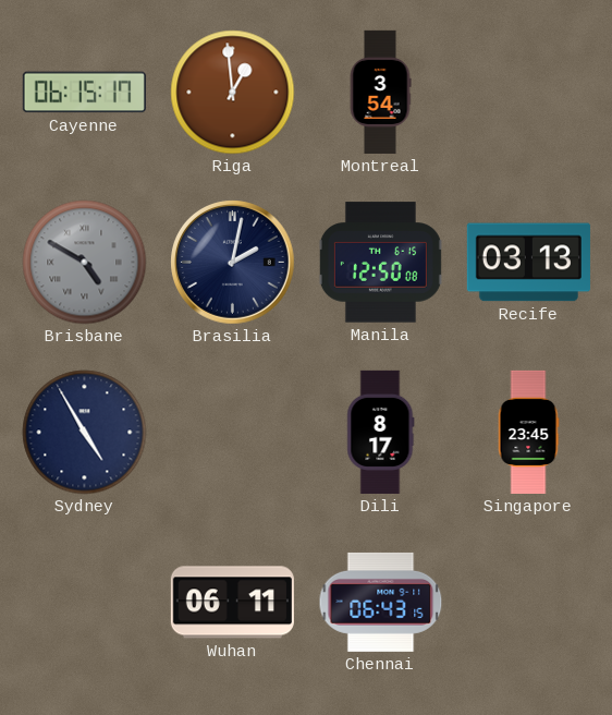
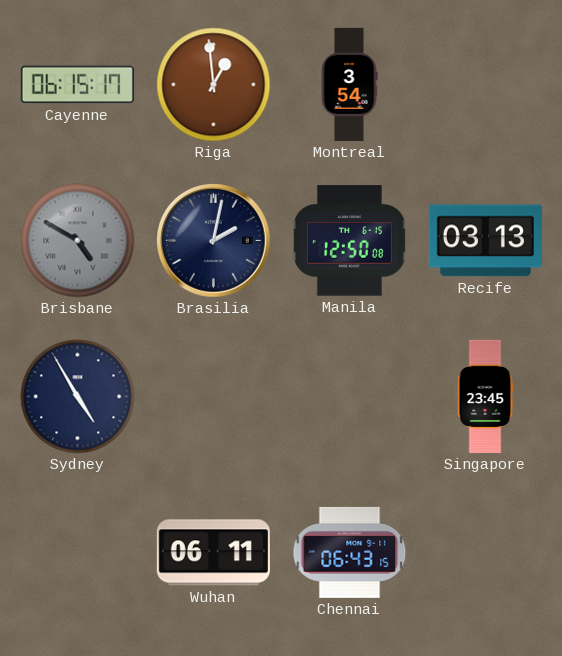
Dili: 8:17 -> none (381, 432)
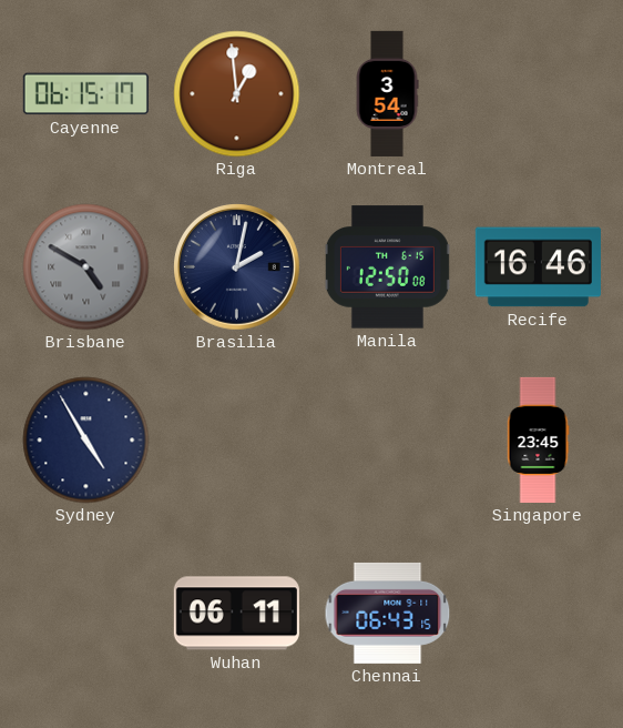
Recife: 03:13 -> 16:46 (538, 267)
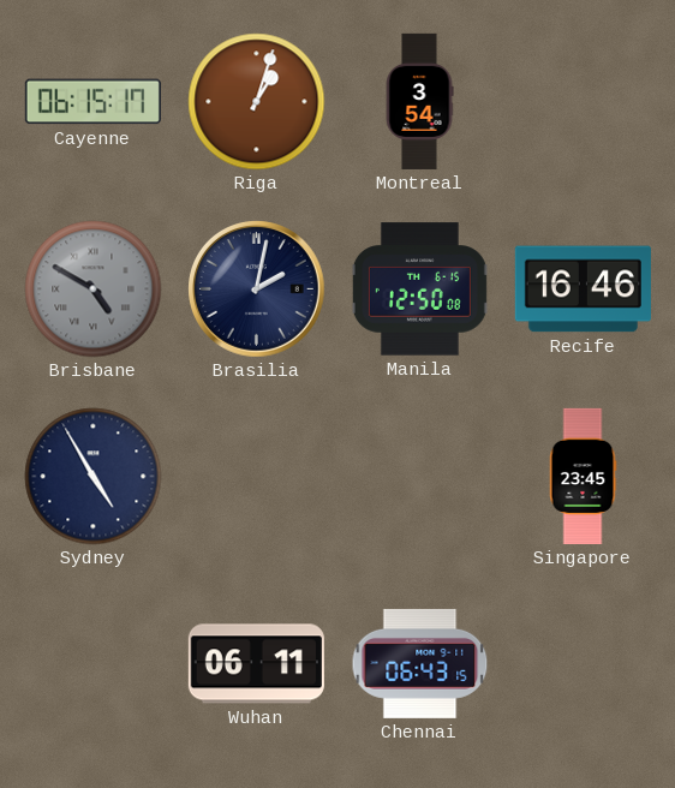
Riga: 12:59 -> 1:03 (257, 102)
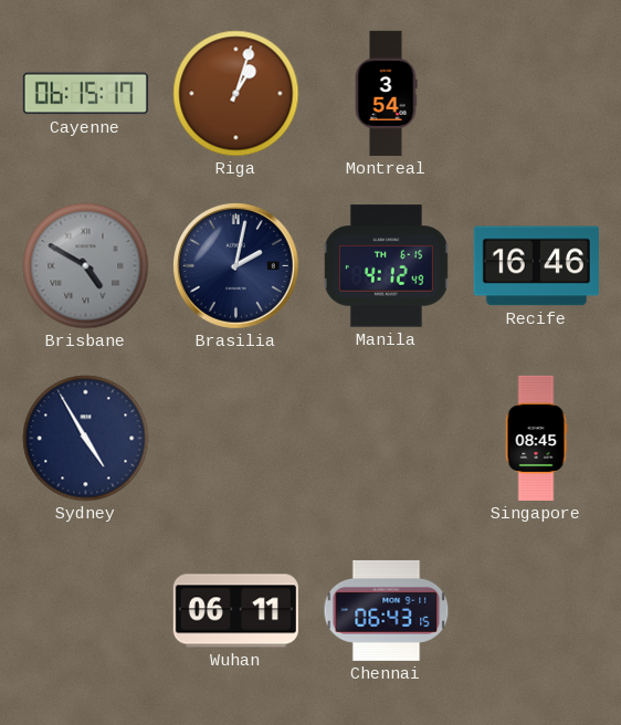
Manila: 12:50 -> 4:12 (386, 266)
Singapore: 23:45 -> 08:45 (536, 438)
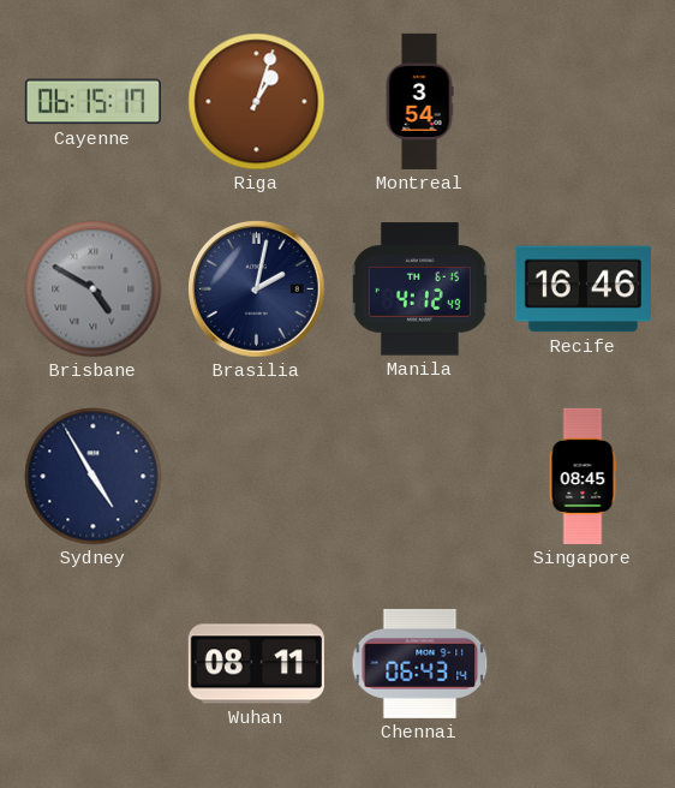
Wuhan: 06:11 -> 08:11 (256, 664)
Chennai: 06:43:15 -> 06:43:14 (420, 663)
